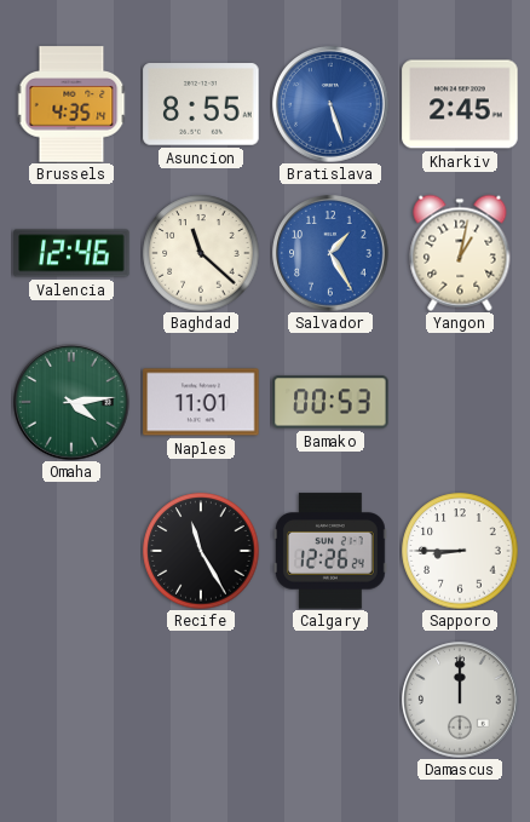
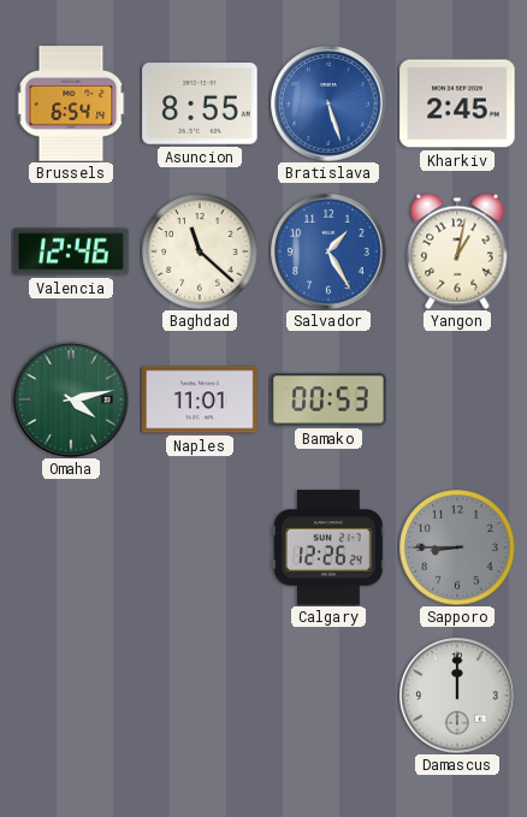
Brussels: 4:35 -> 6:54 (71, 103)
Omaha: 4:14 -> 4:13 (71, 399)
Recife: 11:25 -> none (201, 551)
Sapporo dial: white -> grey (457, 547)
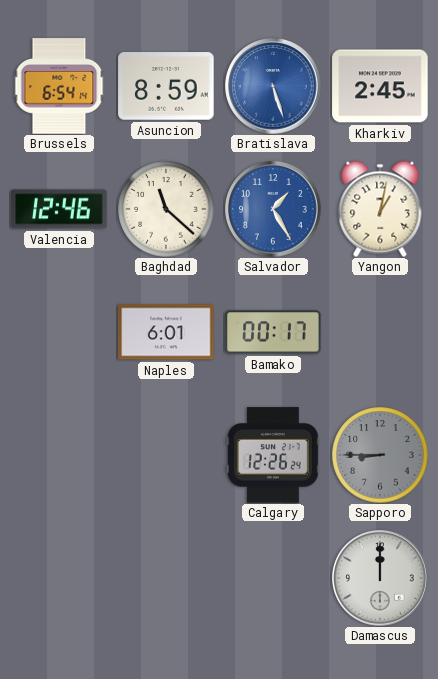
Asuncion: 8:55 -> 8:59 (166, 86)
Omaha: 4:13 -> none (71, 399)
Naples: 11:01 -> 6:01 (166, 332)
Bamako: 00:53 -> 00:17 (273, 332)
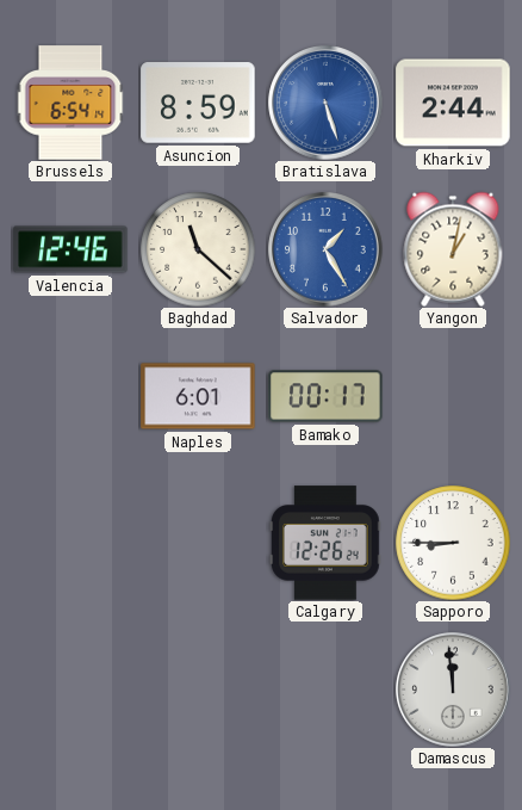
Kharkiv: 2:45 -> 2:44 (453, 103)
Sapporo dial: grey -> white (453, 543)
Damascus: 12:00 -> 11:59 (453, 690)
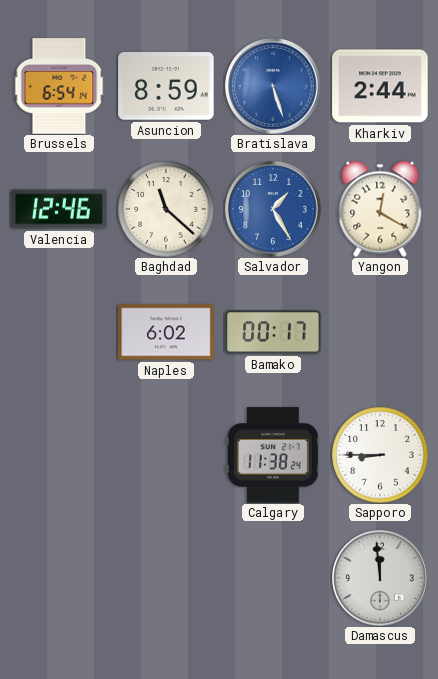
Yangon: 1:02 -> 12:20 (380, 209)
Naples: 6:01 -> 6:02 (166, 332)
Calgary: 12:26 -> 11:38 (274, 455)
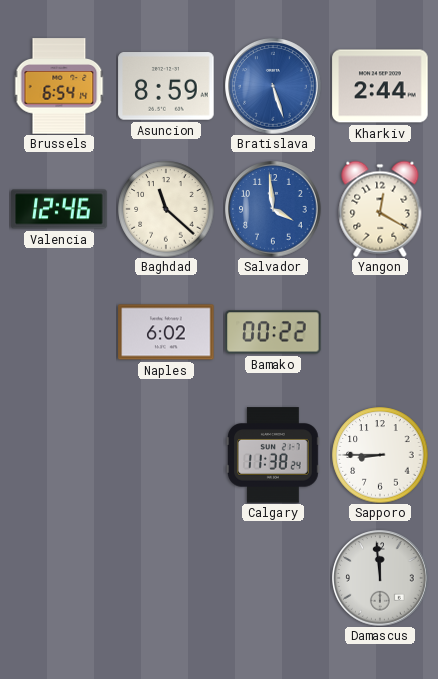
Salvador: 1:25 -> 3:59 (273, 209)
Bamako: 00:17 -> 00:22 (273, 332)
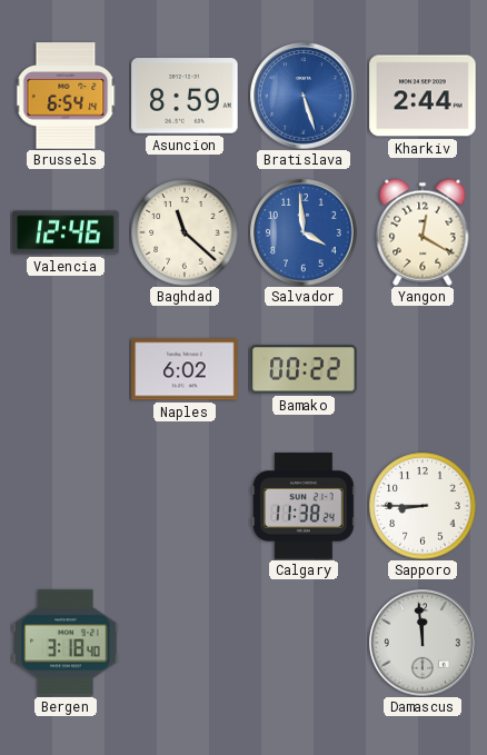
Bergen: none -> 3:18 (66, 643)
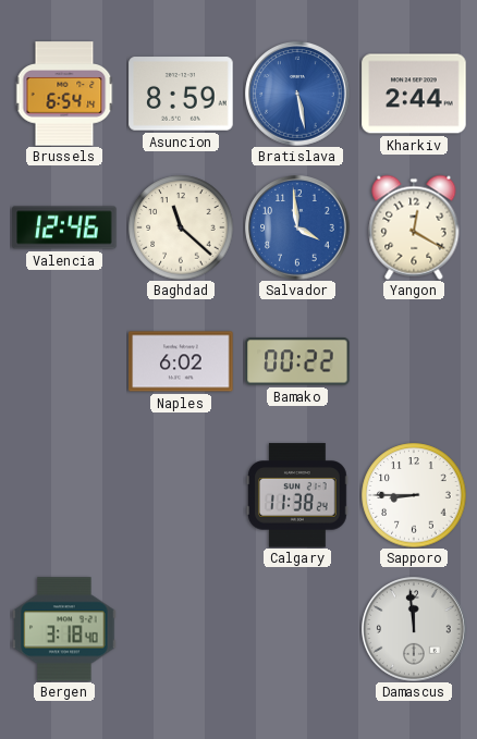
Bratislava: 5:27 -> 5:28 (297, 94)
